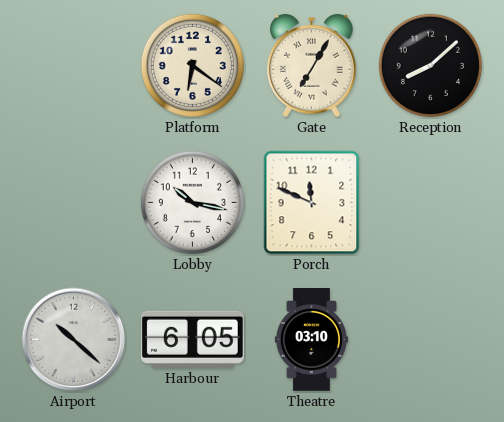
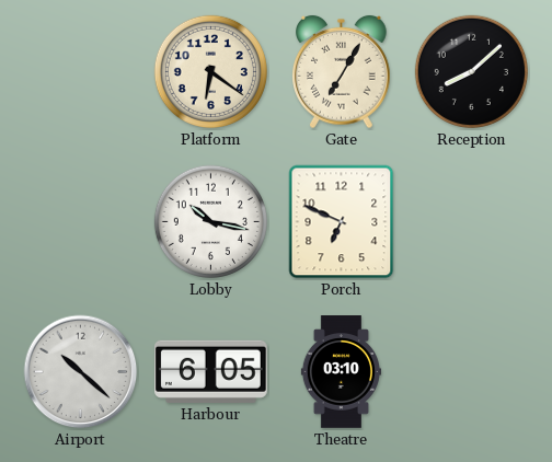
Porch: 11:49 -> 6:49 (342, 222)
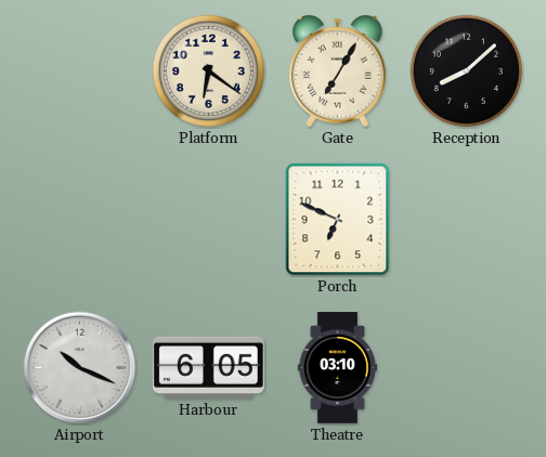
Lobby: 10:17 -> none (210, 221)
Airport: 10:22 -> 10:19 (80, 368)
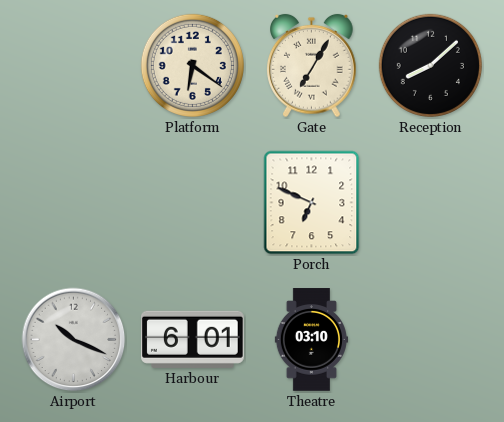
Harbour: 6:05 -> 6:01 (193, 339)
